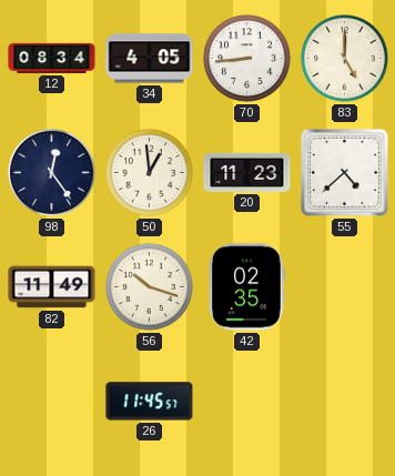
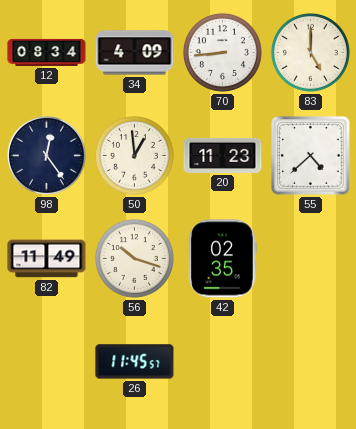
34: 4:05 -> 4:09 (135, 53)
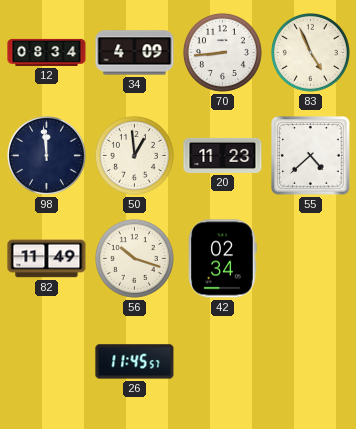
83: 5:00 -> 4:56 (310, 52)
98: 12:24 -> 11:59 (46, 155)
42: 02:35 -> 02:34 (222, 259)
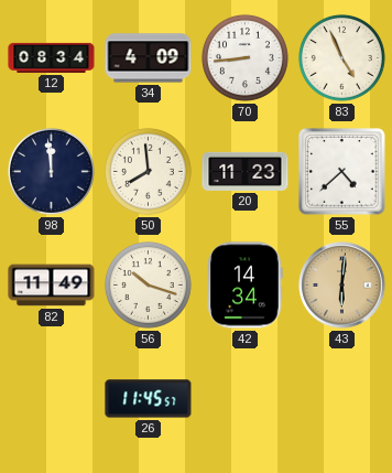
50: 12:59 -> 7:59 (148, 171)
42: 02:34 -> 14:34 (244, 286)
43: none -> 6:01 (342, 286)
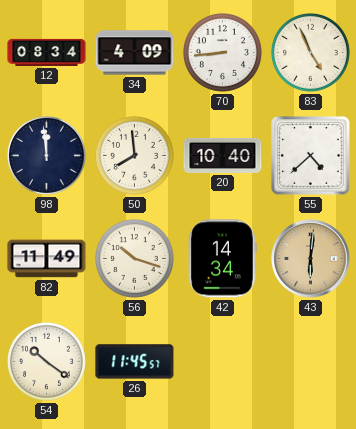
20: 11:23 -> 10:40 (223, 155)
54: none -> 10:21 (46, 361)
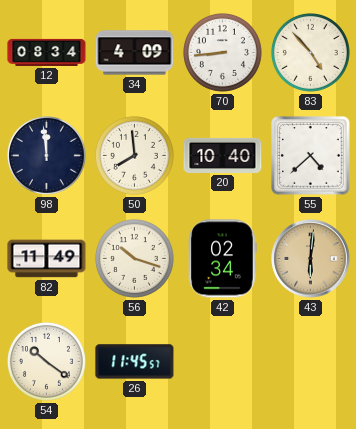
83: 4:56 -> 4:53 (310, 52)
42: 14:34 -> 02:34 (222, 259)
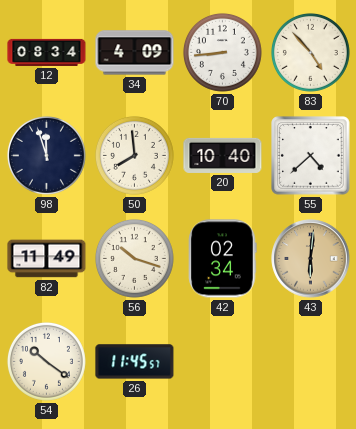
98: 11:59 -> 11:57 (46, 155)
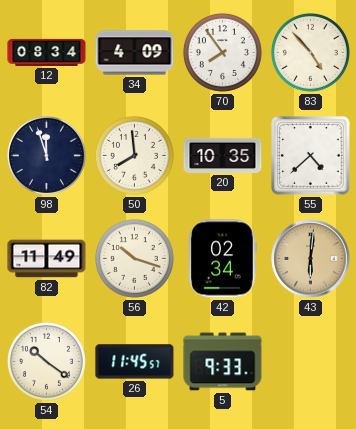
70: 8:44 -> 7:54 (222, 52)
20: 10:40 -> 10:35 (223, 155)
5: none -> 9:33 (223, 362)
